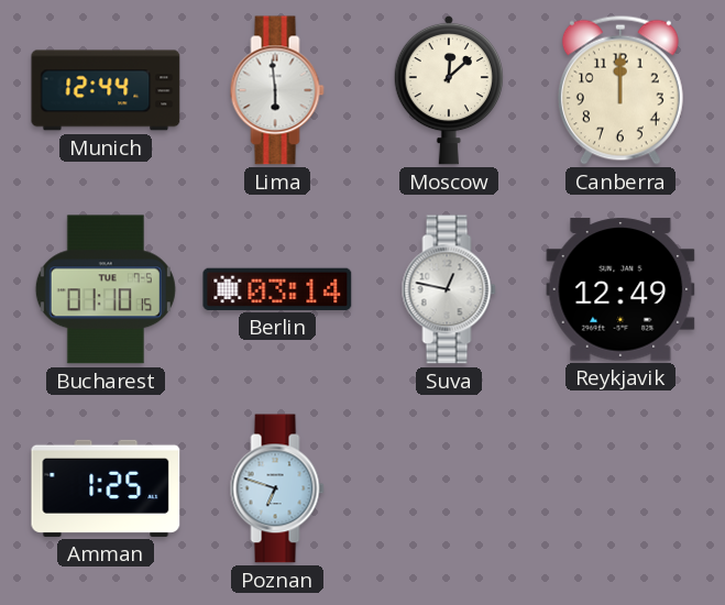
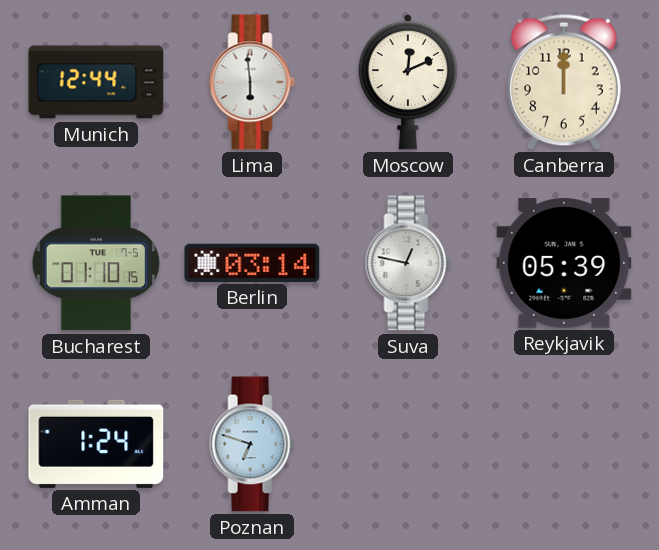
Moscow: 12:08 -> 12:11 (407, 82)
Reykjavik: 12:49 -> 05:39 (564, 263)
Amman: 1:25 -> 1:24 (96, 444)
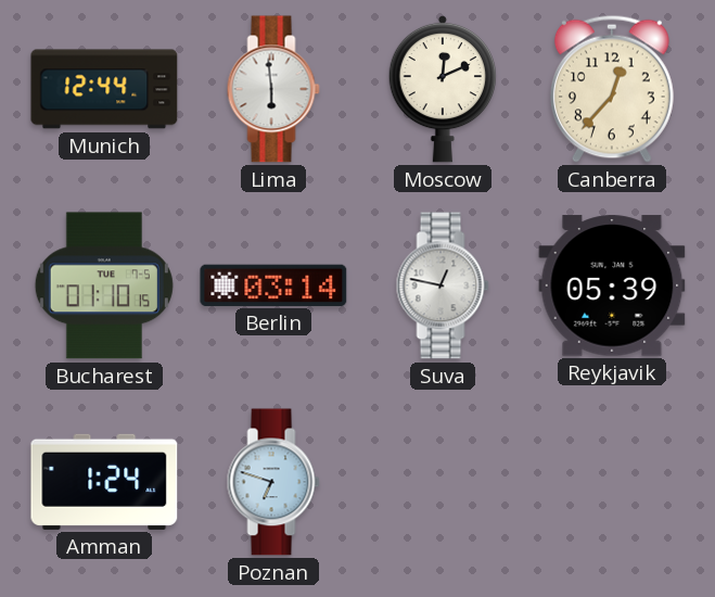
Canberra: 12:00 -> 12:37 (612, 89)
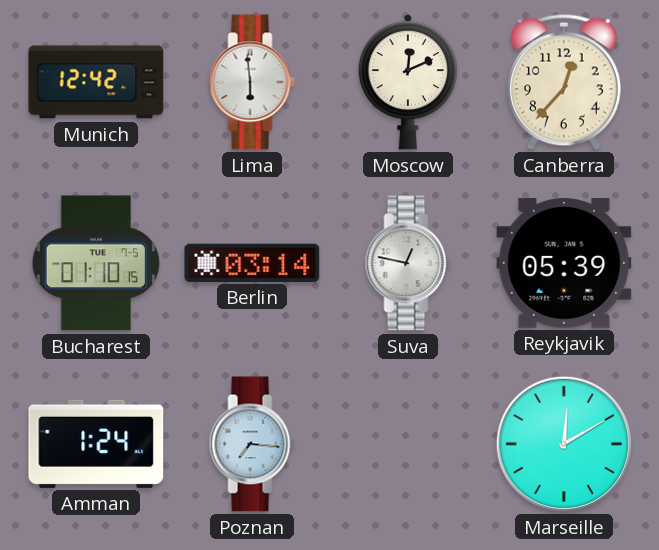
Munich: 12:44 -> 12:42 (96, 82)
Poznan: 6:48 -> 7:16 (252, 444)
Marseille: none -> 12:10 (564, 444)
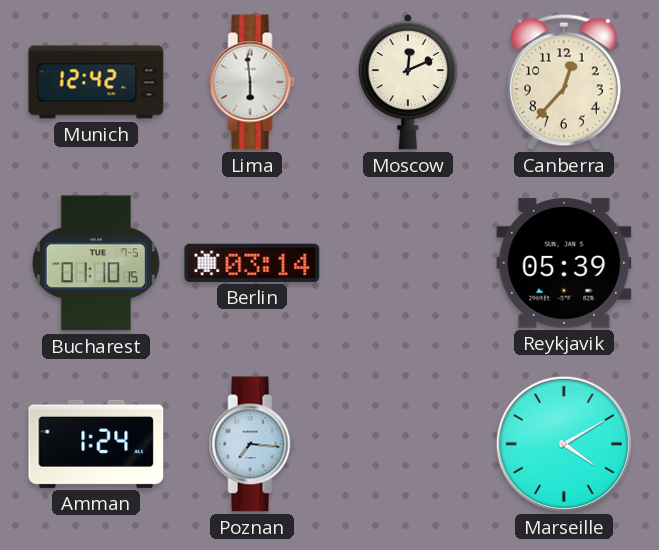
Suva: 12:47 -> none (408, 263)
Marseille: 12:10 -> 4:10 (564, 444)
